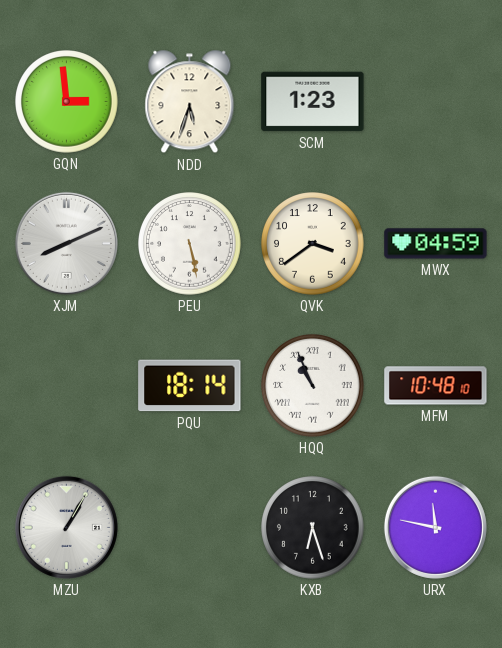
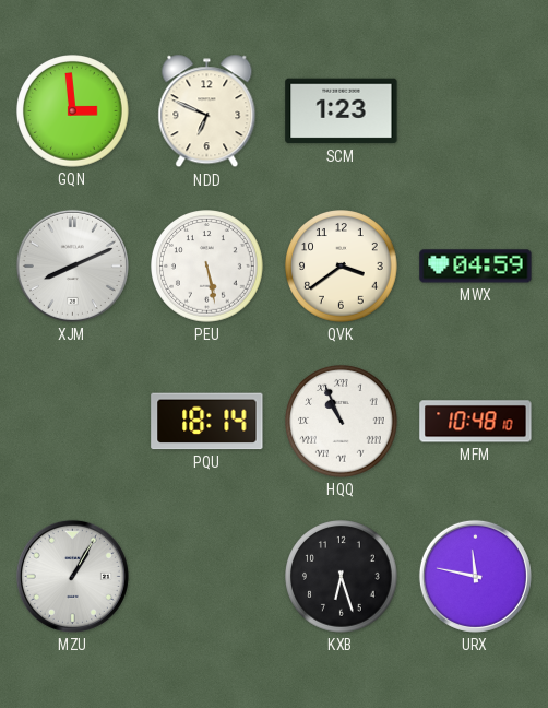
NDD: 5:33 -> 6:49 (207, 111)
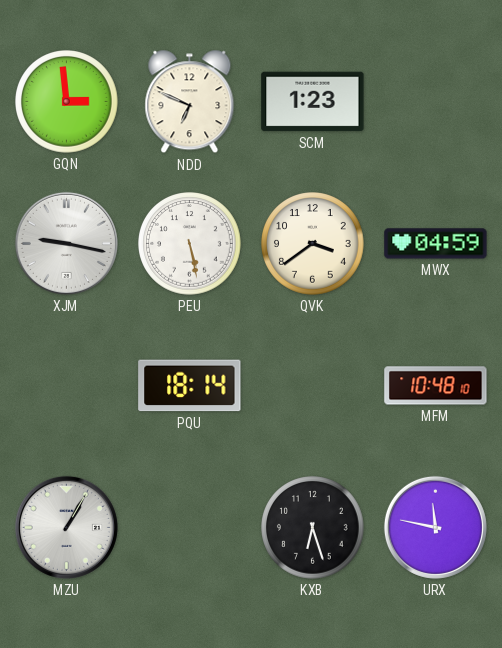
XJM: 8:11 -> 9:17 (66, 243)
HQQ: 10:56 -> none (342, 422)
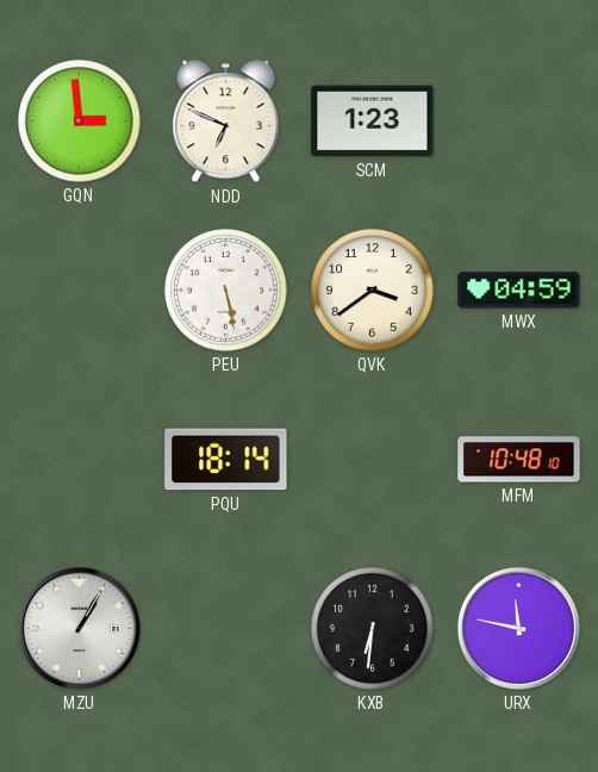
XJM: 9:17 -> none (66, 243)
KXB: 6:27 -> 6:31 (373, 629)
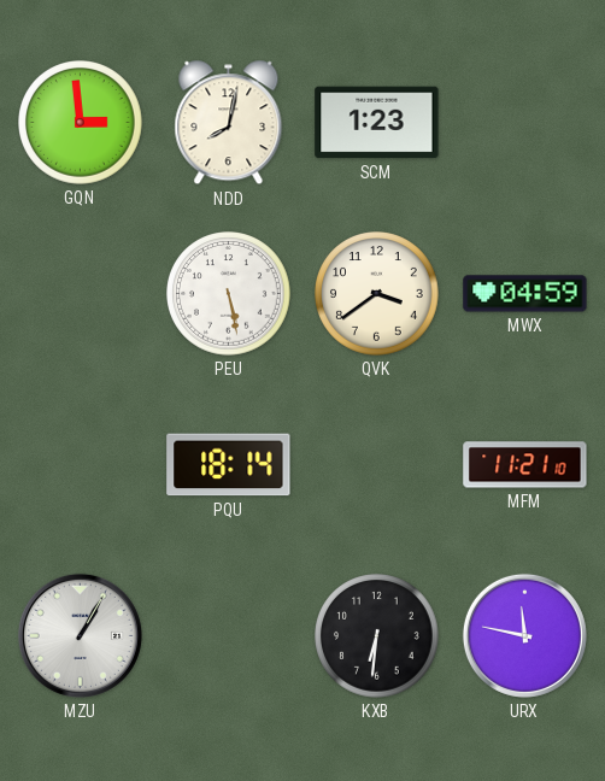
NDD: 6:49 -> 8:02 (229, 123)
MFM: 10:48 -> 11:21 (525, 465)
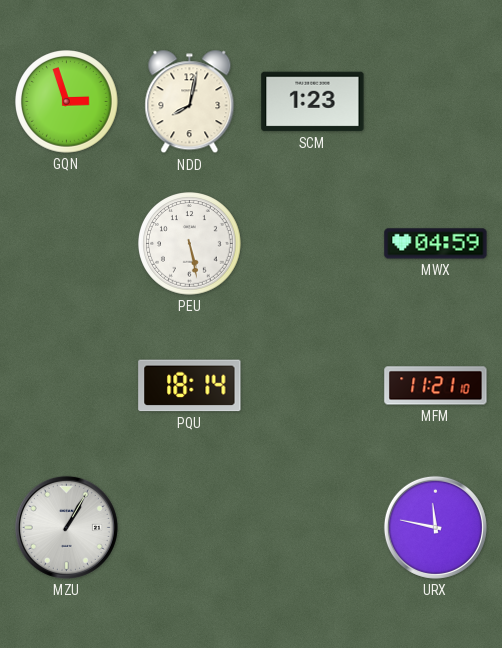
GQN: 2:59 -> 2:57 (67, 102)
QVK: 3:39 -> none (377, 294)
KXB: 6:31 -> none (377, 636)
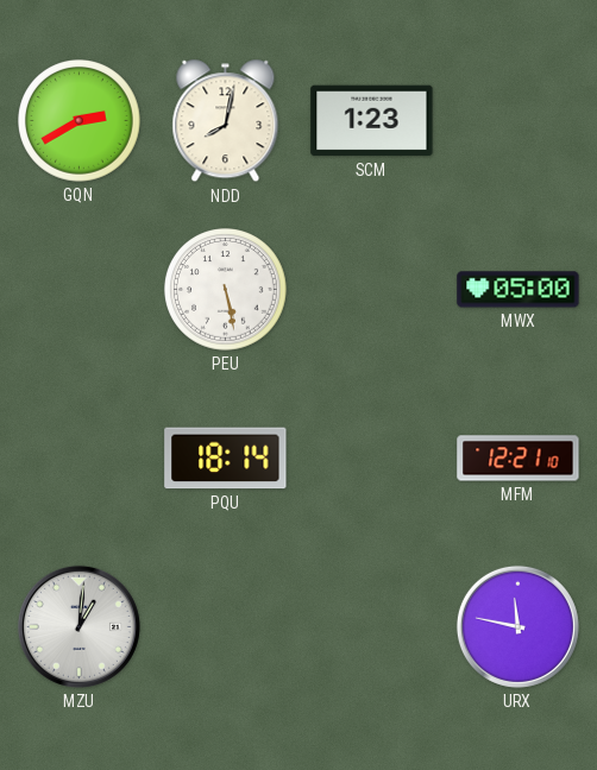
GQN: 2:57 -> 2:40 (80, 121)
MWX: 04:59 -> 05:00 (519, 290)
MFM: 11:21 -> 12:21 (519, 459)
MZU: 1:05 -> 1:01 (78, 626)
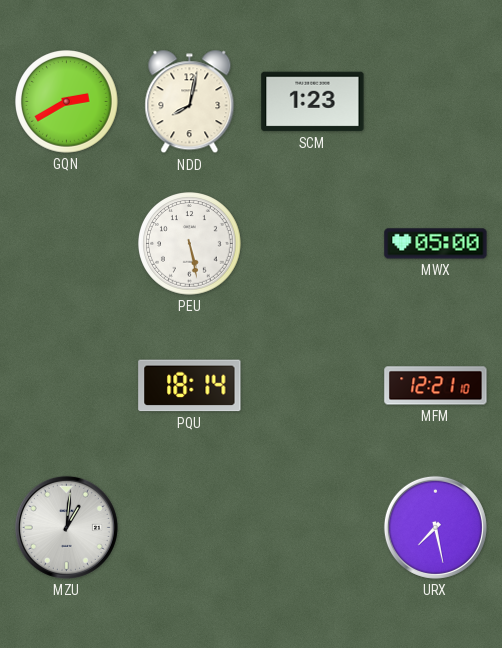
URX: 11:47 -> 7:28 (435, 527)
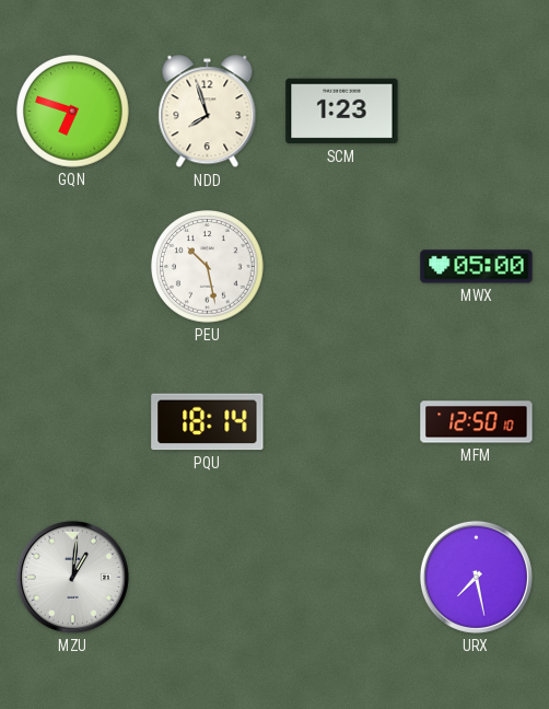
GQN: 2:40 -> 6:48 (73, 112)
NDD: 8:02 -> 7:57 (208, 112)
PEU: 5:28 -> 10:28 (208, 267)
MFM: 12:21 -> 12:50 (477, 422)
